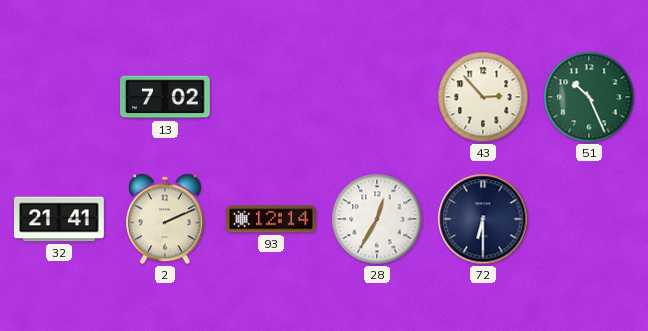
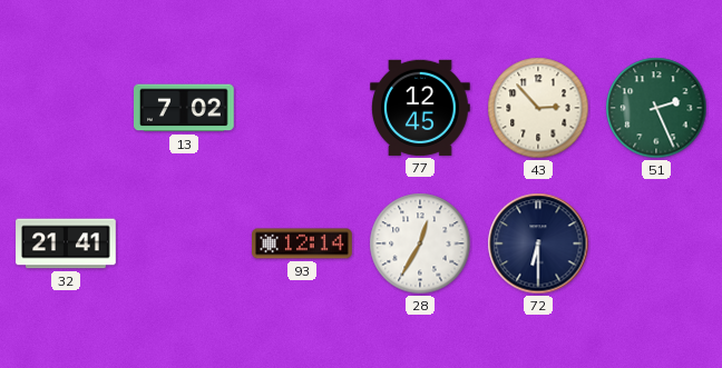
77: none -> 12:45 (421, 108)
51: 10:26 -> 2:26 (656, 108)
2: 2:11 -> none (165, 219)
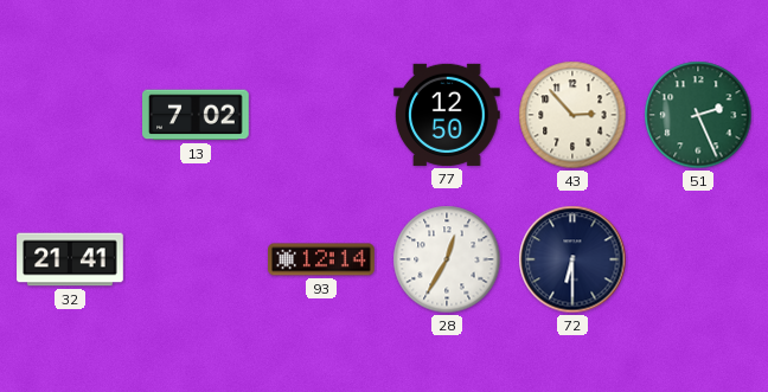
77: 12:45 -> 12:50 (448, 115)
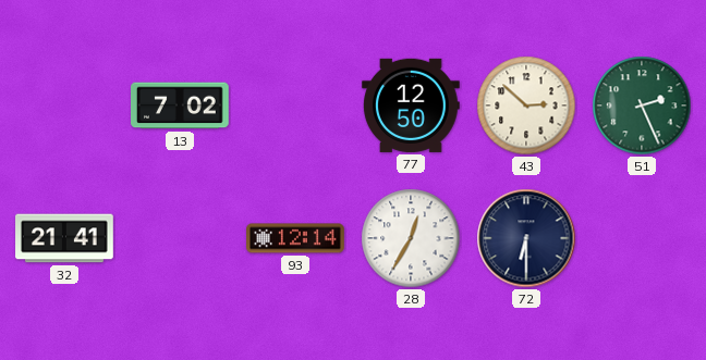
43: 2:53 -> 2:52 (526, 105)
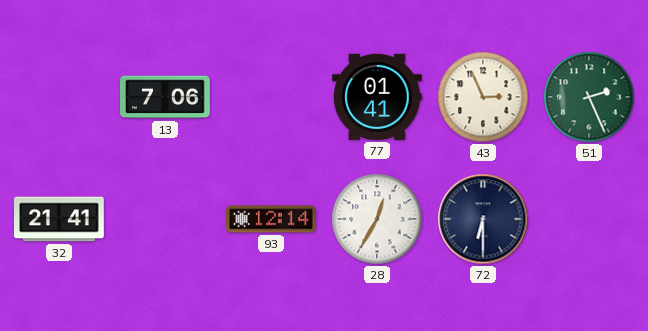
13: 7:02 -> 7:06 (166, 97)
77: 12:50 -> 01:41 (378, 97)
43: 2:52 -> 2:56 (483, 97)
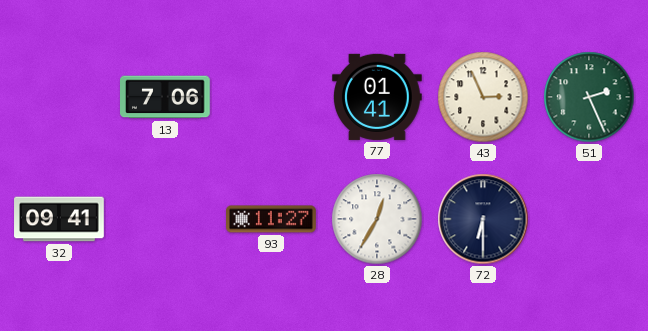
32: 21:41 -> 09:41 (59, 219)
93: 12:14 -> 11:27 (271, 219)
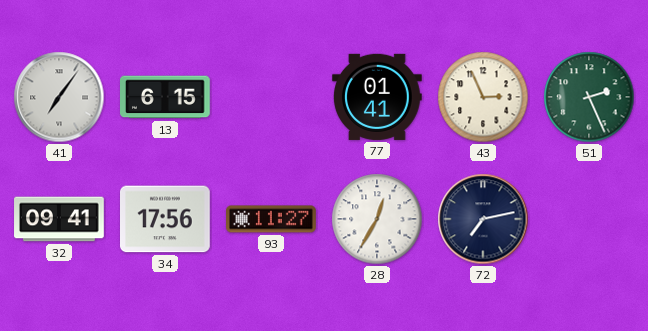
41: none -> 7:06 (59, 97)
13: 7:06 -> 6:15 (166, 97)
34: none -> 17:56 (166, 219)
72: 6:30 -> 7:13 (483, 219)
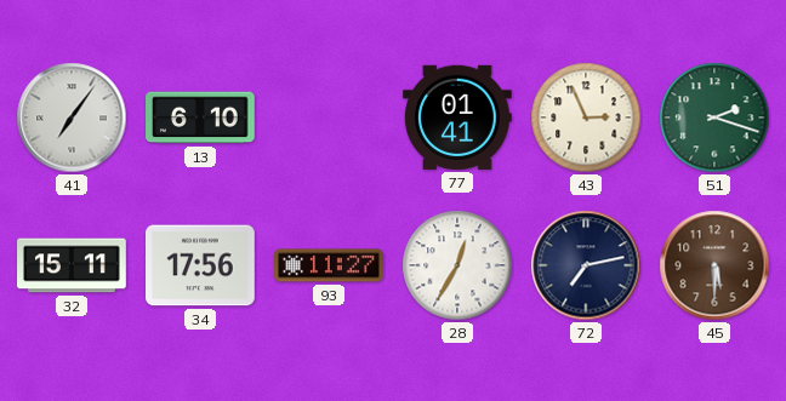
13: 6:15 -> 6:10 (201, 118)
51: 2:26 -> 2:18 (714, 118)
32: 09:41 -> 15:11 (72, 265)
45: none -> 5:30 (714, 265)
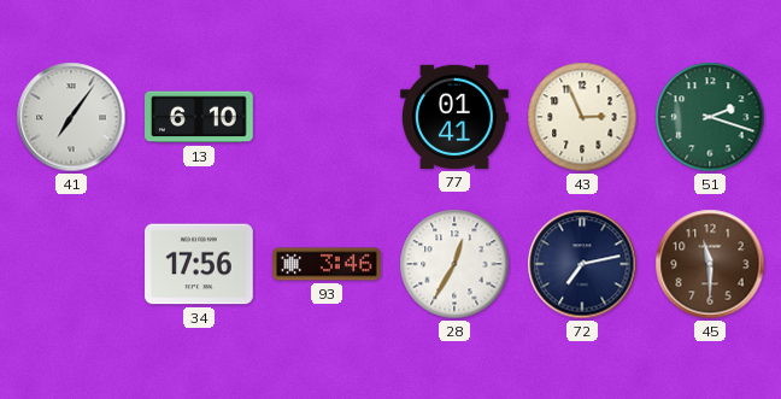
32: 15:11 -> none (72, 265)
93: 11:27 -> 3:46 (327, 264)
45: 5:30 -> 11:30 (710, 264)
